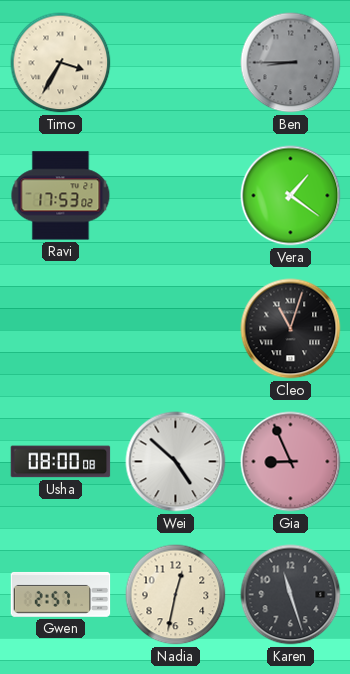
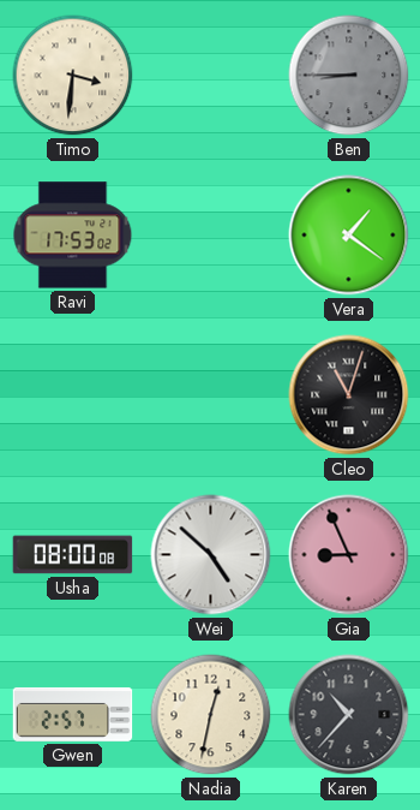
Timo: 3:35 -> 3:31 (73, 76)
Karen: 11:27 -> 10:37 (349, 715)
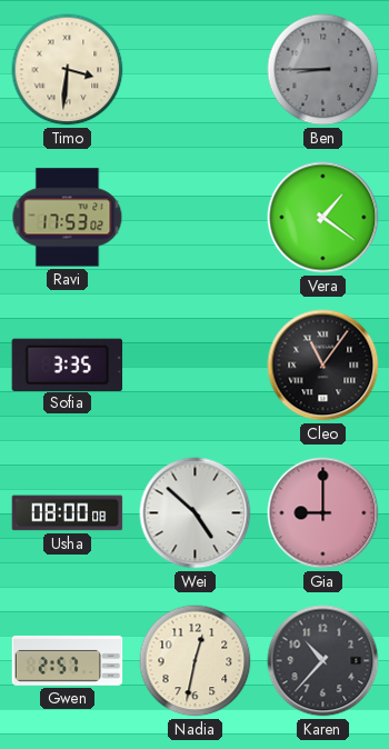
Sofia: none -> 3:35 (68, 364)
Cleo: 11:03 -> 11:06 (323, 366)
Gia: 8:56 -> 9:00 (323, 513)
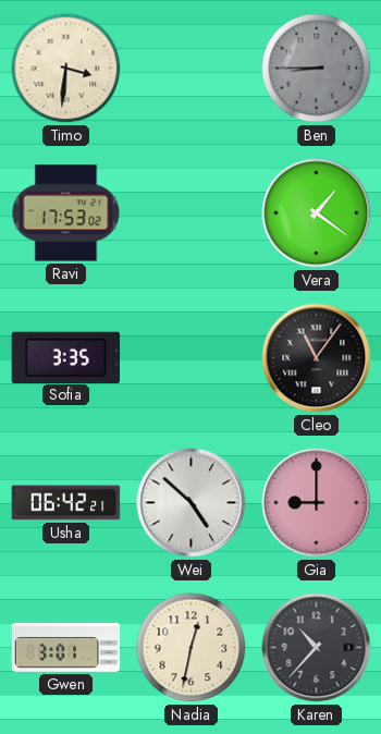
Usha: 08:00 -> 06:42 (66, 503)
Gwen: 2:57 -> 3:01 (66, 647)
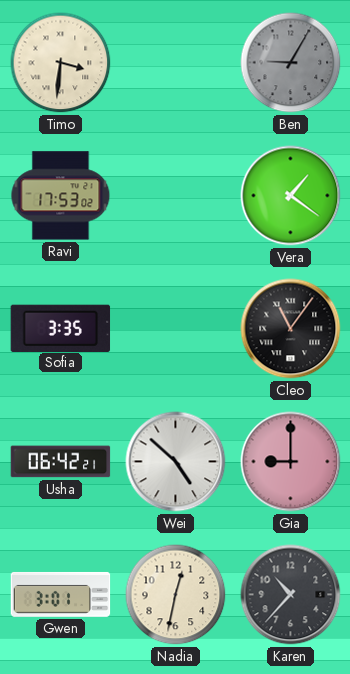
Ben: 8:45 -> 9:05 (291, 63)
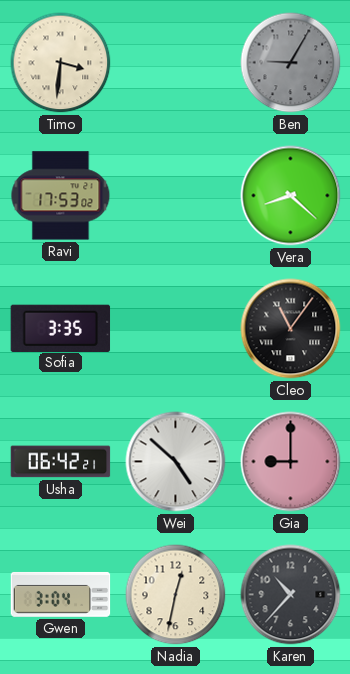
Vera: 1:21 -> 8:22 (291, 196)
Gwen: 3:01 -> 3:04 (61, 594)
